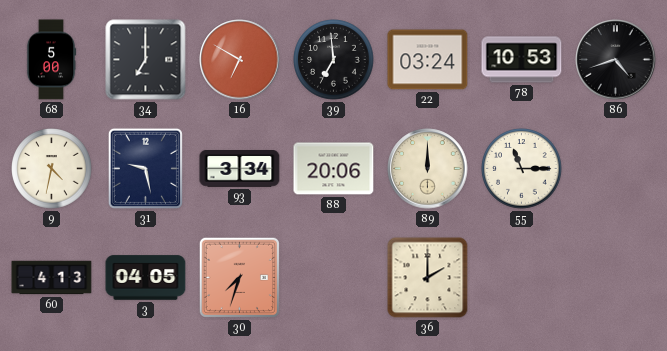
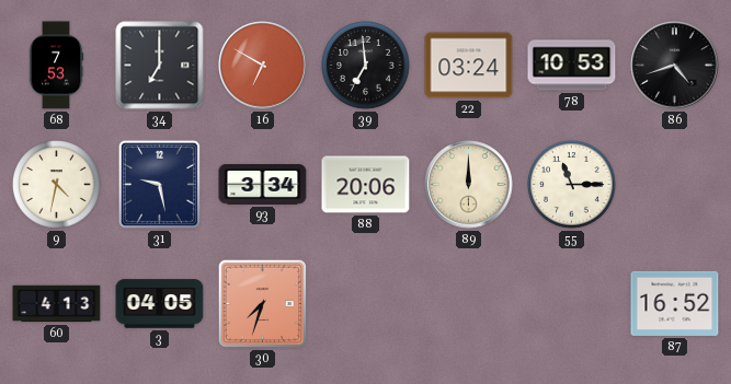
68: 5:00 -> 7:53 (56, 66)
36: 2:00 -> none (428, 278)
87: none -> 16:52 (675, 303)
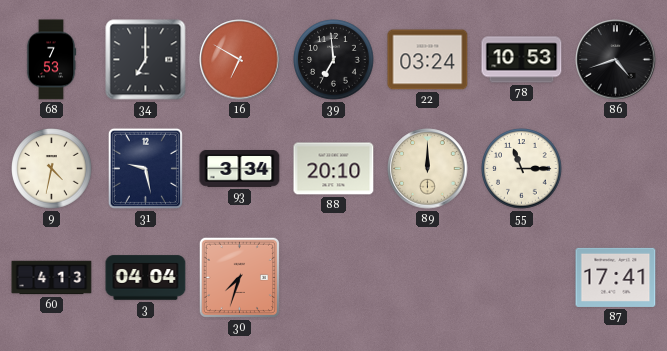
88: 20:06 -> 20:10 (334, 169)
3: 04:05 -> 04:04 (146, 278)
87: 16:52 -> 17:41 (616, 277)
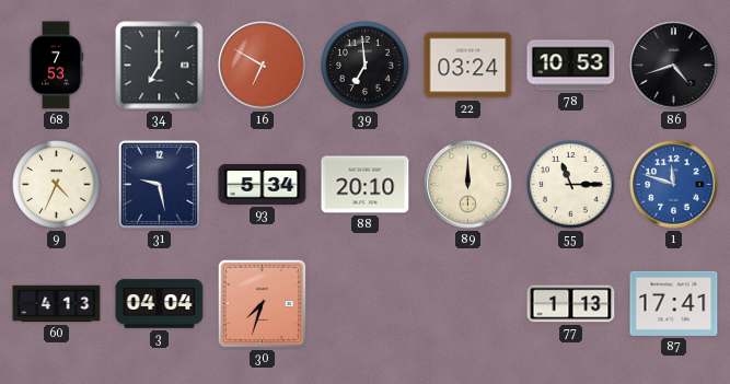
9: 4:32 -> 4:34 (57, 185)
93: 3:34 -> 5:34 (263, 185)
1: none -> 11:48 (674, 185)
77: none -> 1:13 (571, 304)
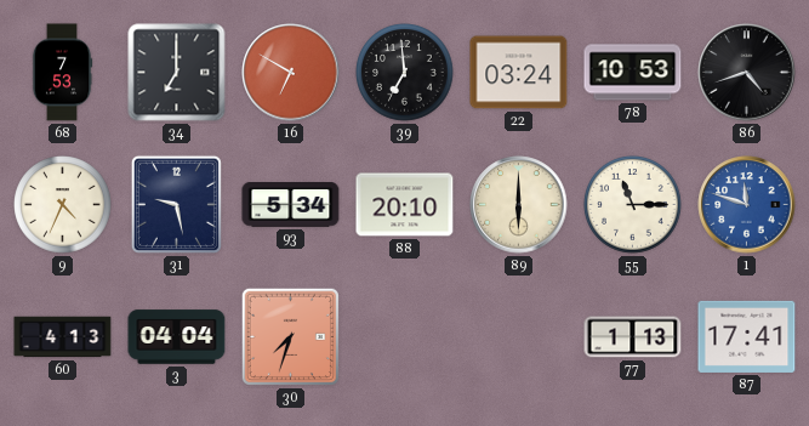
89: 12:00 -> 6:00 (519, 205)
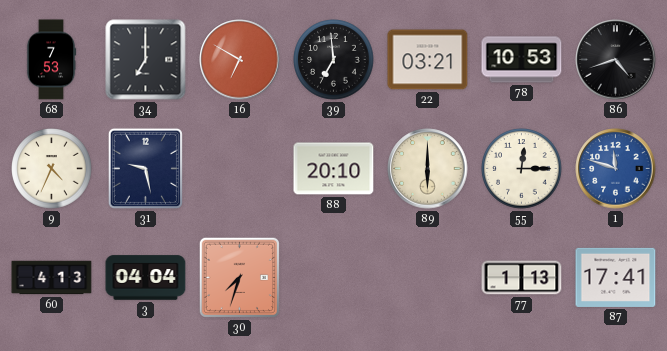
22: 03:24 -> 03:21 (428, 60)
93: 5:34 -> none (291, 205)
55: 11:15 -> 12:15 (522, 169)
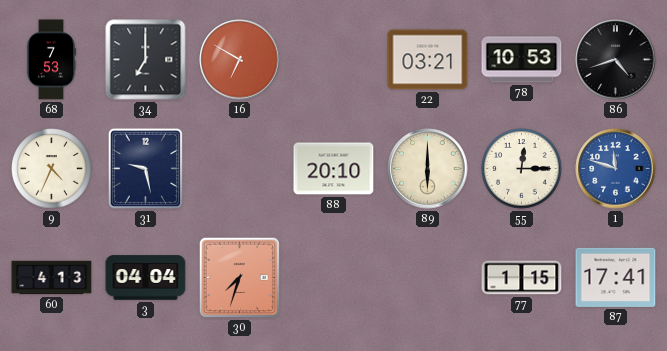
39: 6:59 -> none (334, 60)
77: 1:13 -> 1:15 (522, 278)
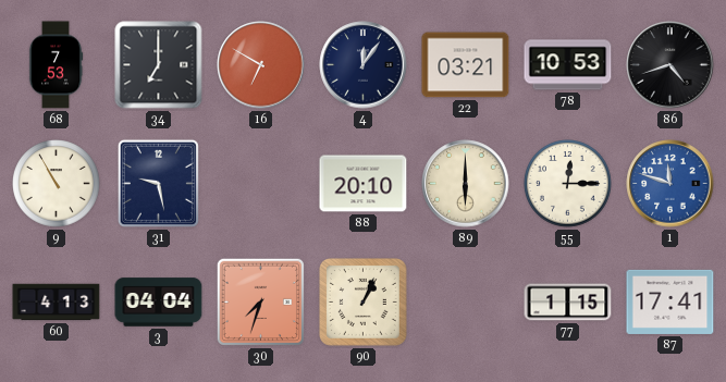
4: none -> 12:06 (364, 65)
9: 4:34 -> 10:55 (57, 184)
90: none -> 1:04 (364, 303)
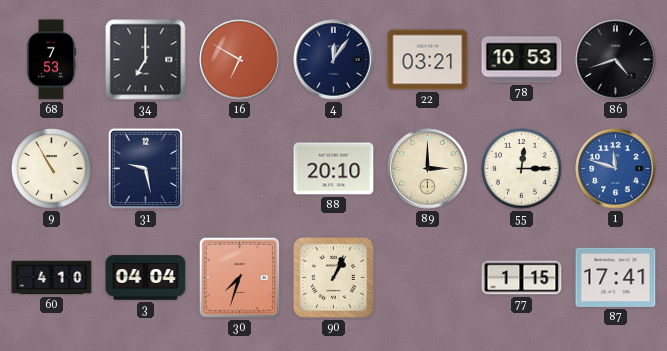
89: 6:00 -> 3:00 (428, 169)
60: 4:13 -> 4:10 (52, 278)
